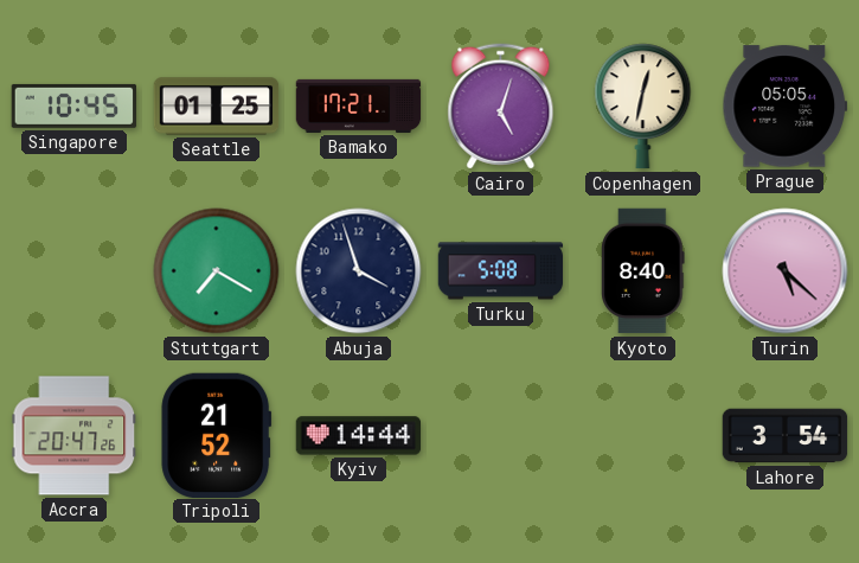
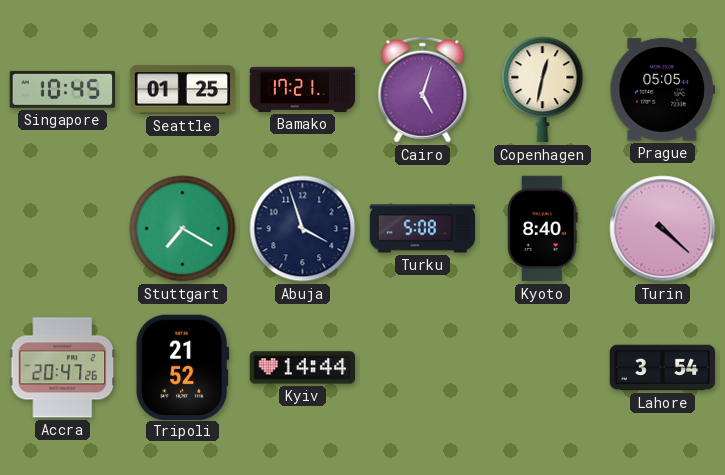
Turin: 5:22 -> 4:22 (663, 229)
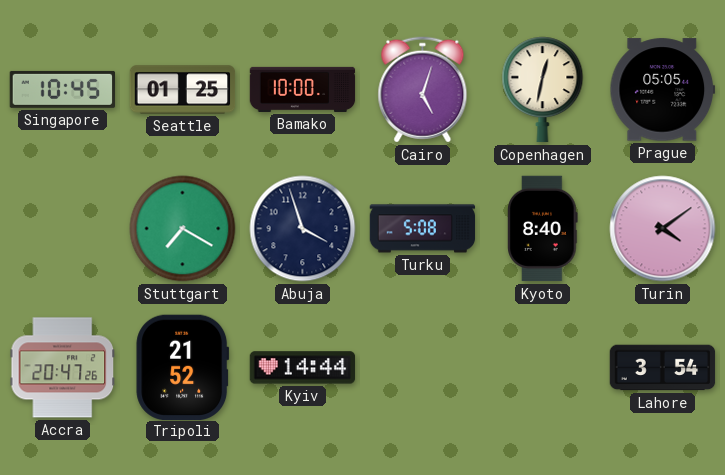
Bamako: 17:21 -> 10:00 (303, 89)
Turin: 4:22 -> 4:09 (663, 229)
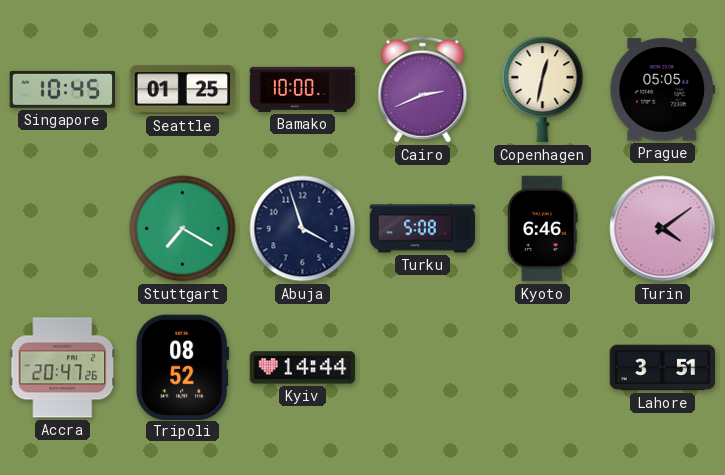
Cairo: 5:03 -> 2:41 (423, 90)
Kyoto: 8:40 -> 6:46 (543, 229)
Tripoli: 21:52 -> 08:52 (183, 367)
Lahore: 3:54 -> 3:51 (663, 368)
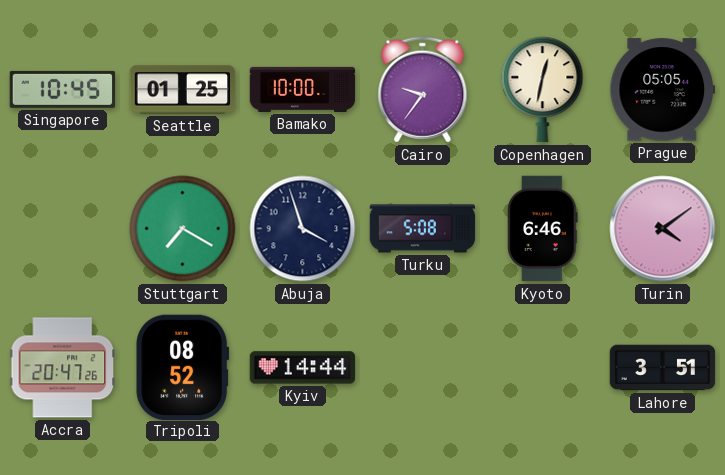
Cairo: 2:41 -> 9:36 (423, 90)
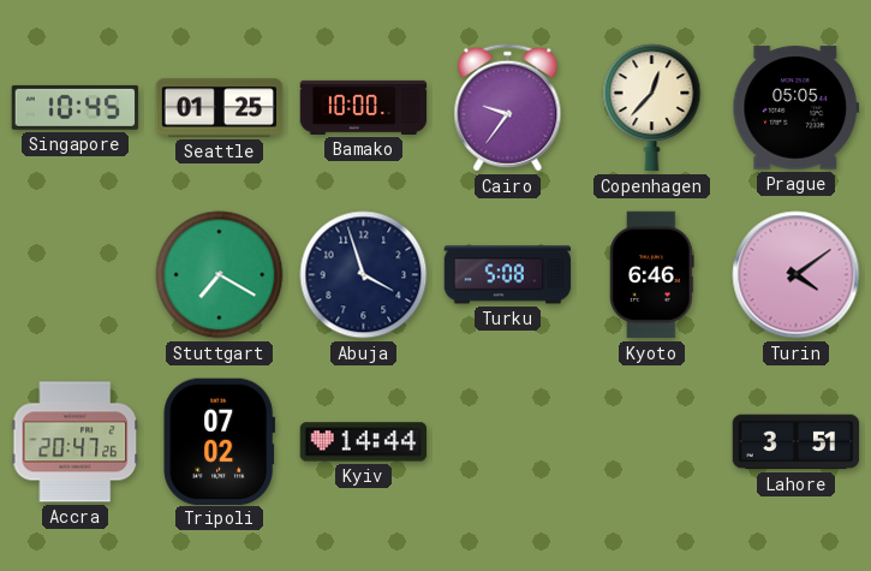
Copenhagen: 12:32 -> 12:37 (652, 108)
Tripoli: 08:52 -> 07:02 (220, 441)
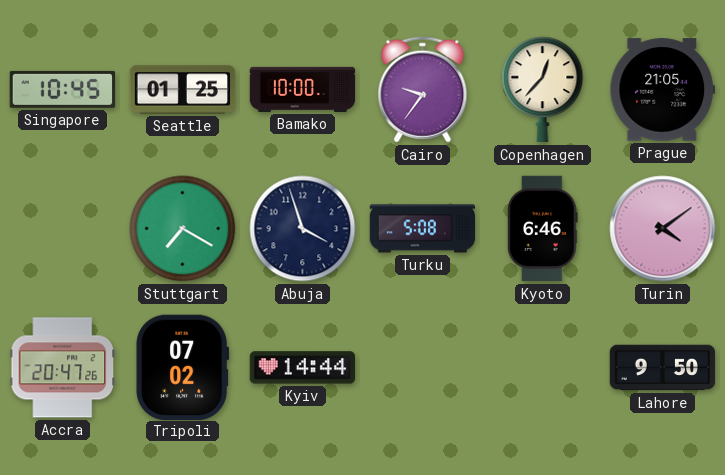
Prague: 05:05 -> 21:05 (662, 90)
Lahore: 3:51 -> 9:50 (663, 368)
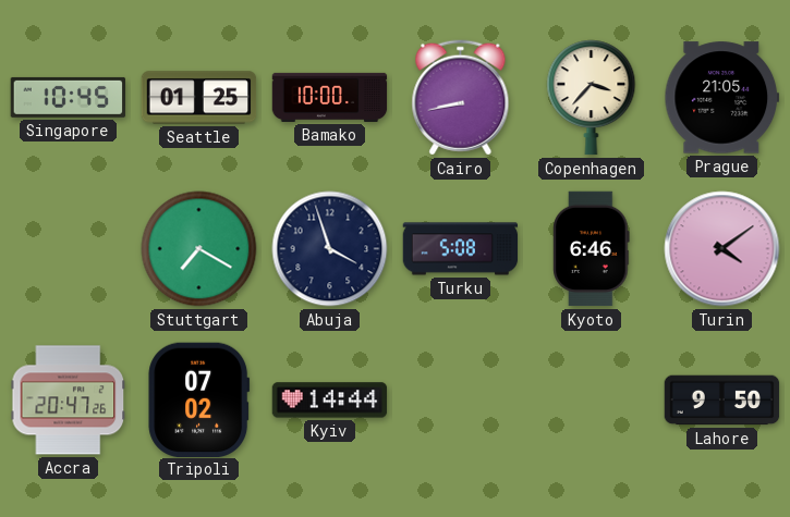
Cairo: 9:36 -> 8:43 (461, 98)
Copenhagen: 12:37 -> 3:37 (592, 98)
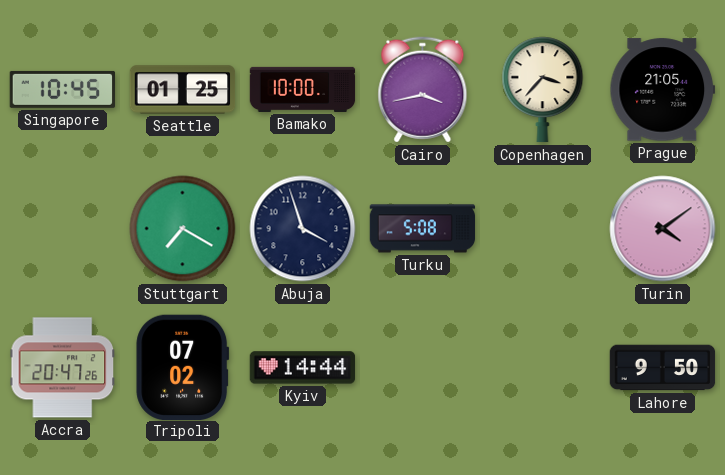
Cairo: 8:43 -> 3:43 (423, 90)
Kyoto: 6:46 -> none (592, 249)
